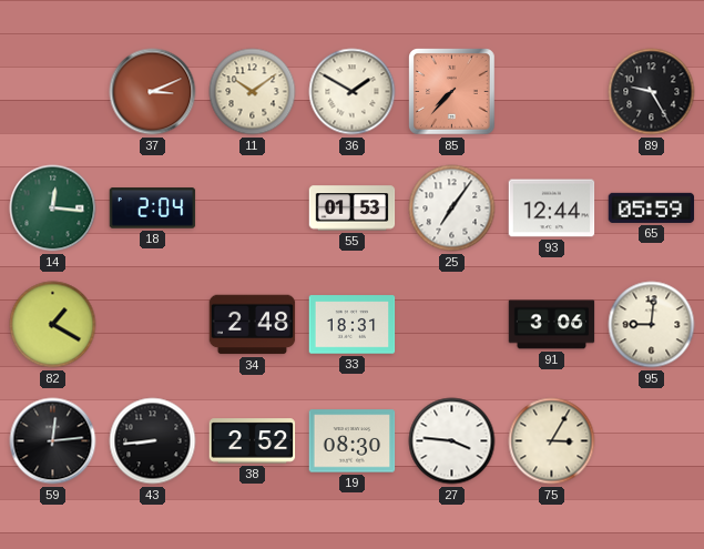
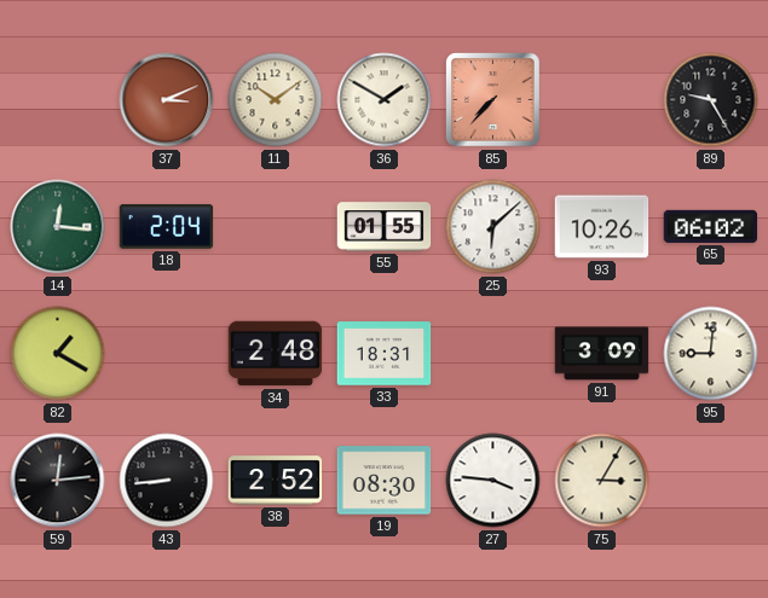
55: 01:53 -> 01:55 (385, 227)
25: 7:06 -> 6:08 (493, 227)
93: 12:44 -> 10:26 (602, 227)
65: 05:59 -> 06:02 (711, 226)
91: 3:06 -> 3:09 (602, 354)
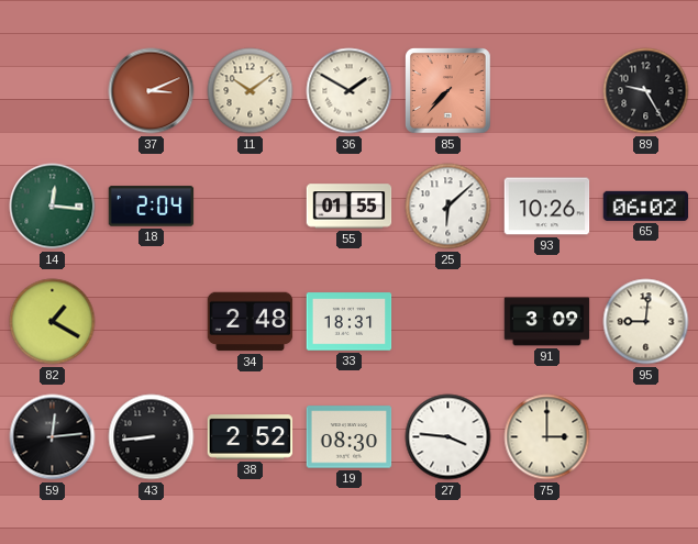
75: 3:05 -> 3:00 (547, 437)
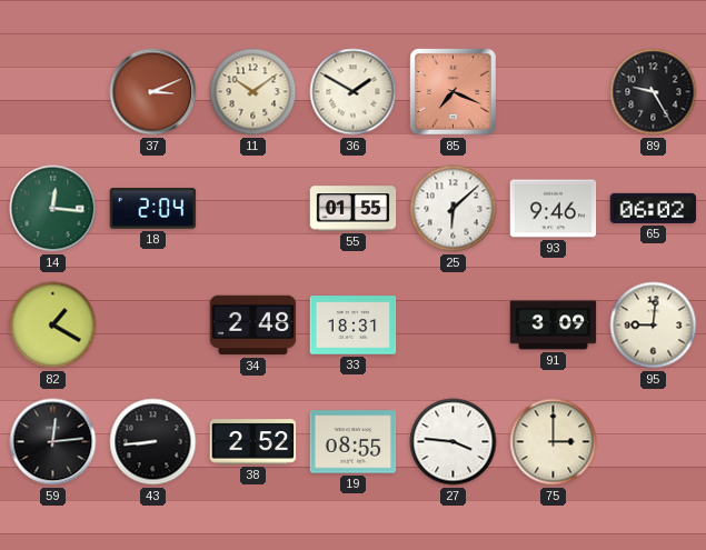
85: 7:37 -> 7:19 (454, 92)
93: 10:26 -> 9:46 (554, 209)
19: 08:30 -> 08:55 (354, 442)
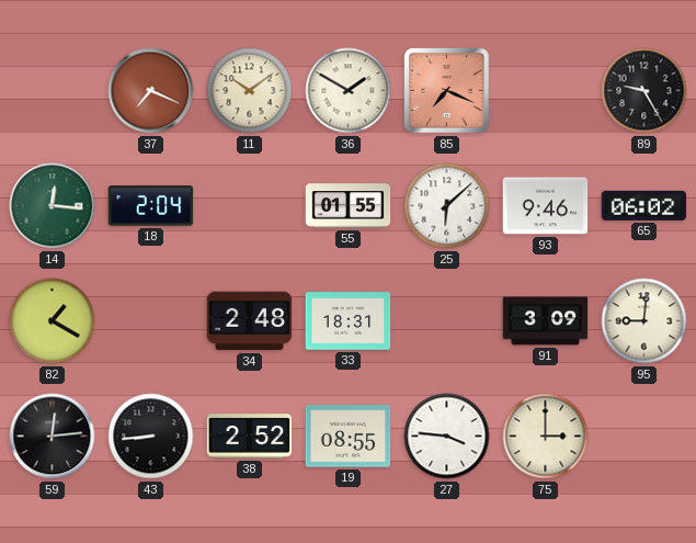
37: 3:11 -> 7:19 (151, 91)
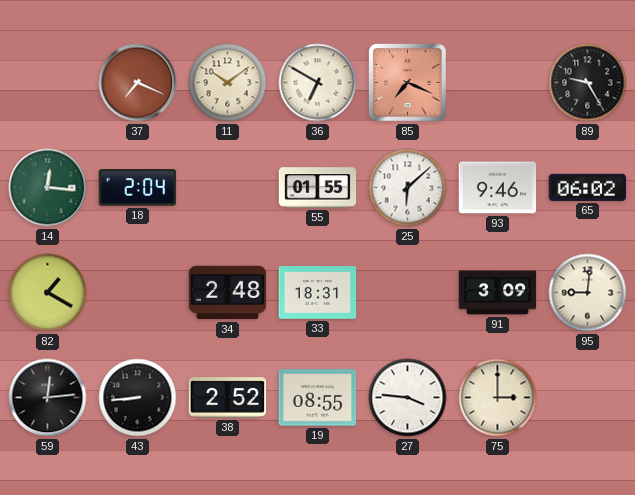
36: 1:50 -> 6:50 (318, 83)
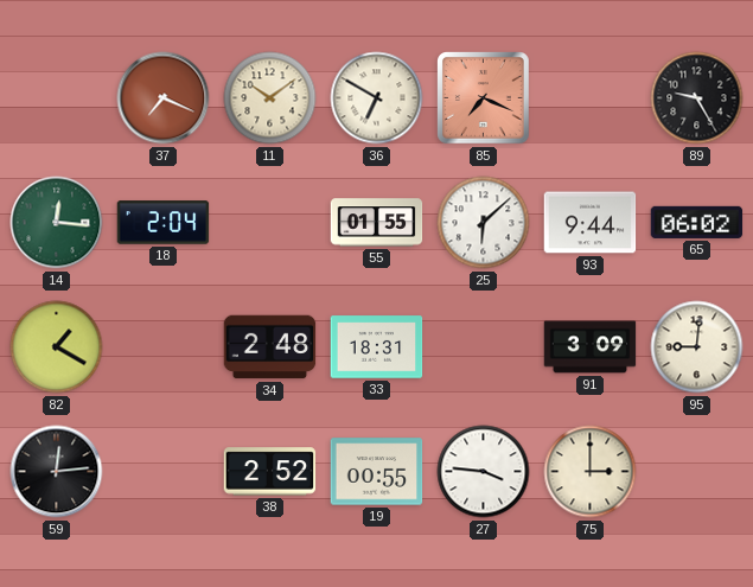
93: 9:46 -> 9:44 (591, 223)
43: 8:44 -> none (138, 398)
19: 08:55 -> 00:55 (377, 472)
